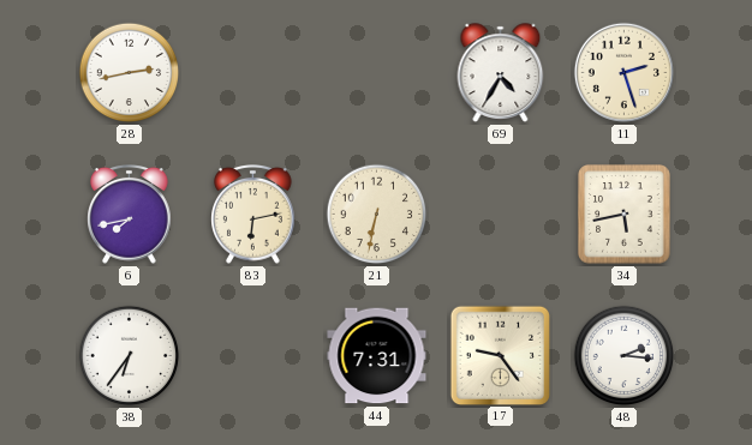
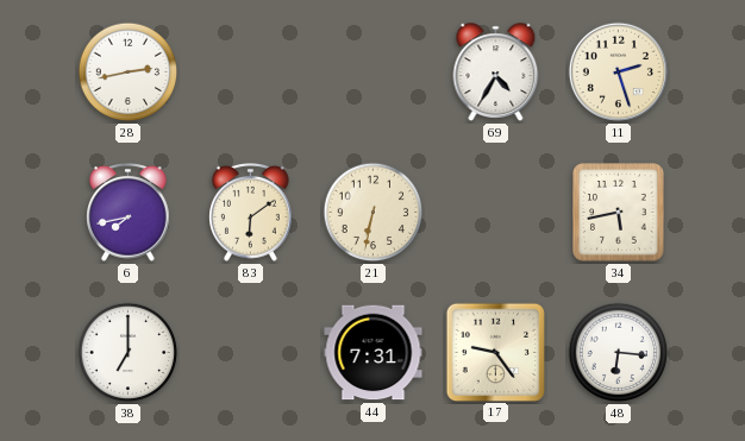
83: 6:13 -> 6:09 (251, 213)
38: 6:36 -> 7:00 (129, 353)
48: 2:16 -> 6:16 (619, 353)
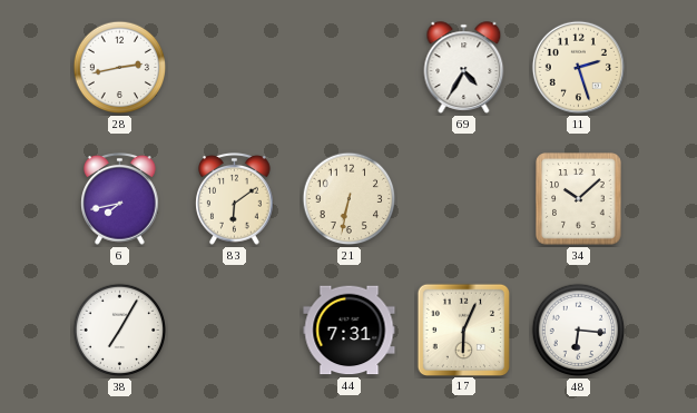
34: 5:43 -> 10:08 (579, 199)
38: 7:00 -> 7:05 (120, 331)
17: 9:24 -> 6:04 (463, 330)
